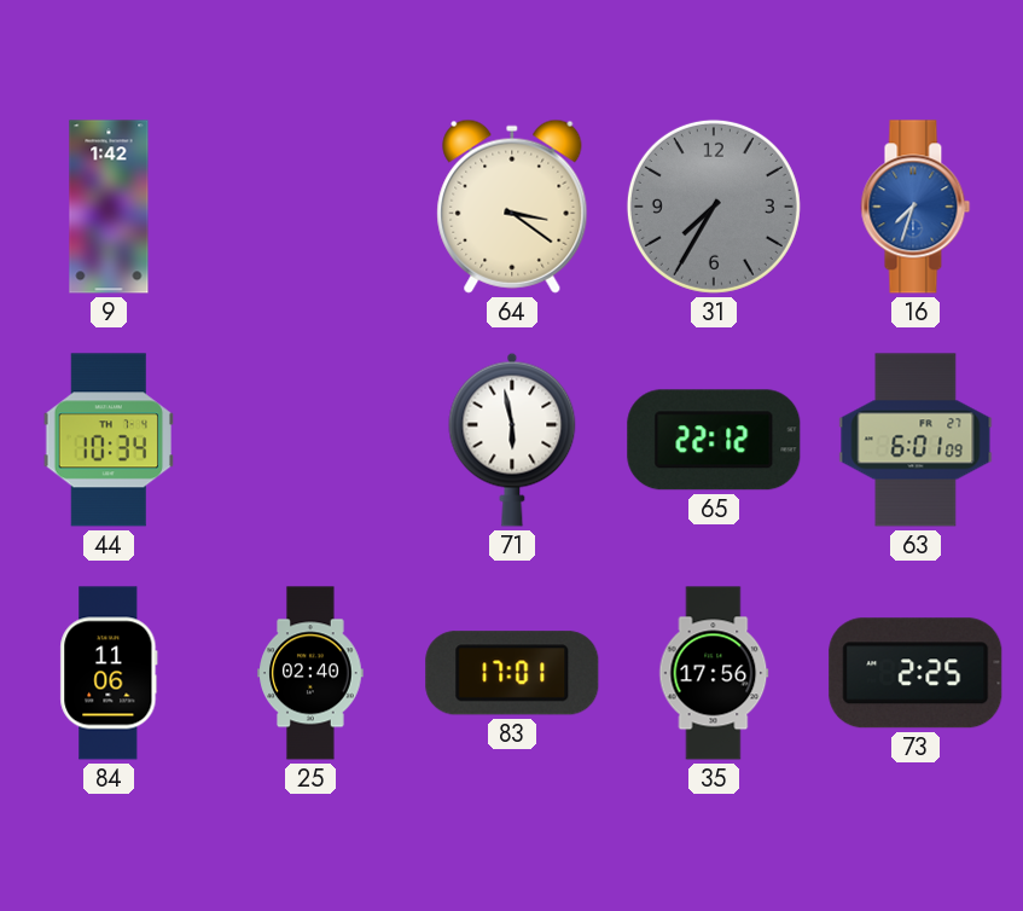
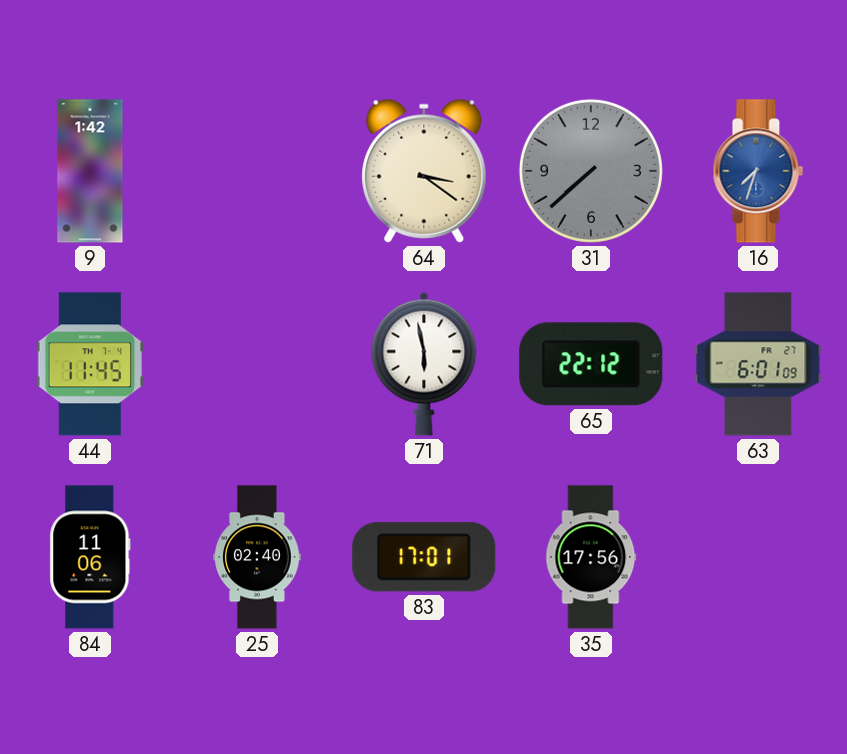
31: 7:35 -> 7:38 (591, 171)
44: 10:34 -> 11:45 (90, 364)
73: 2:25 -> none (916, 673)
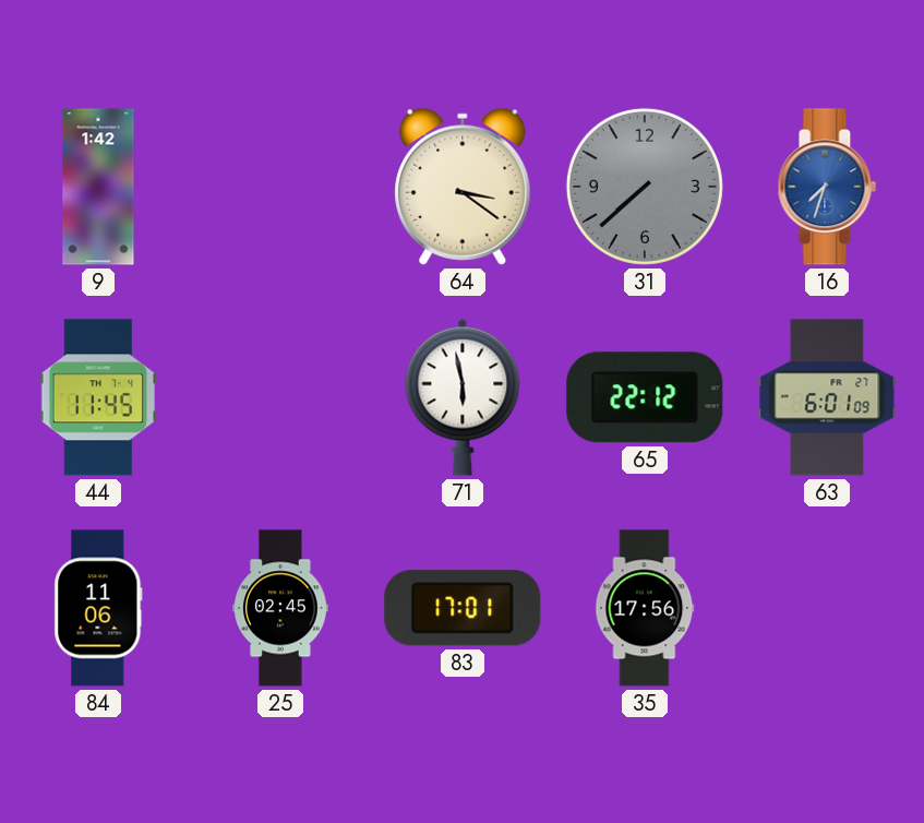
25: 02:40 -> 02:45 (280, 608)
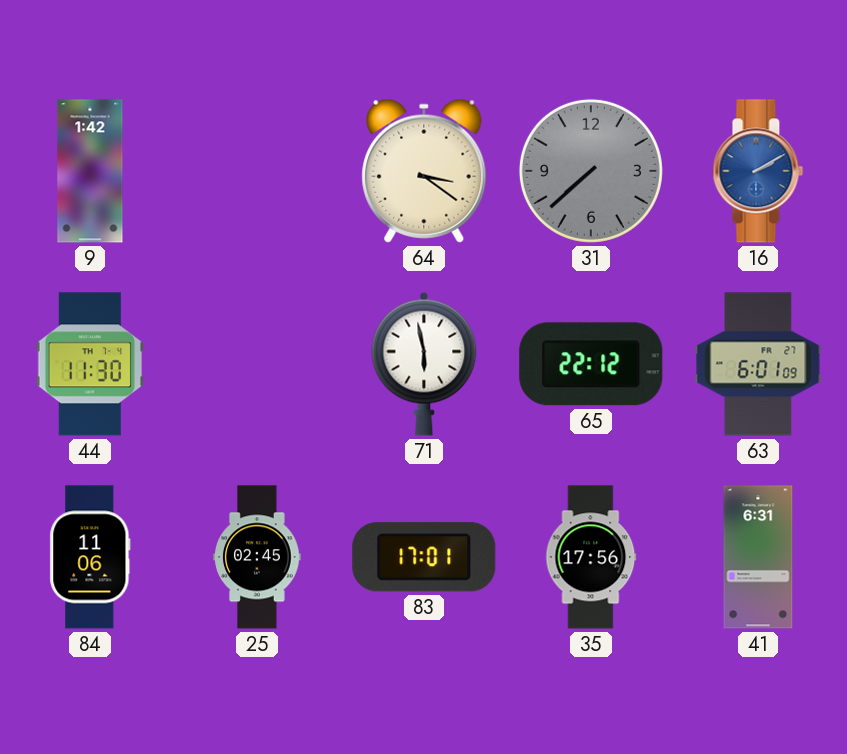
16: 7:33 -> 2:10 (758, 171)
44: 11:45 -> 11:30 (90, 364)
41: none -> 6:31 (758, 557)
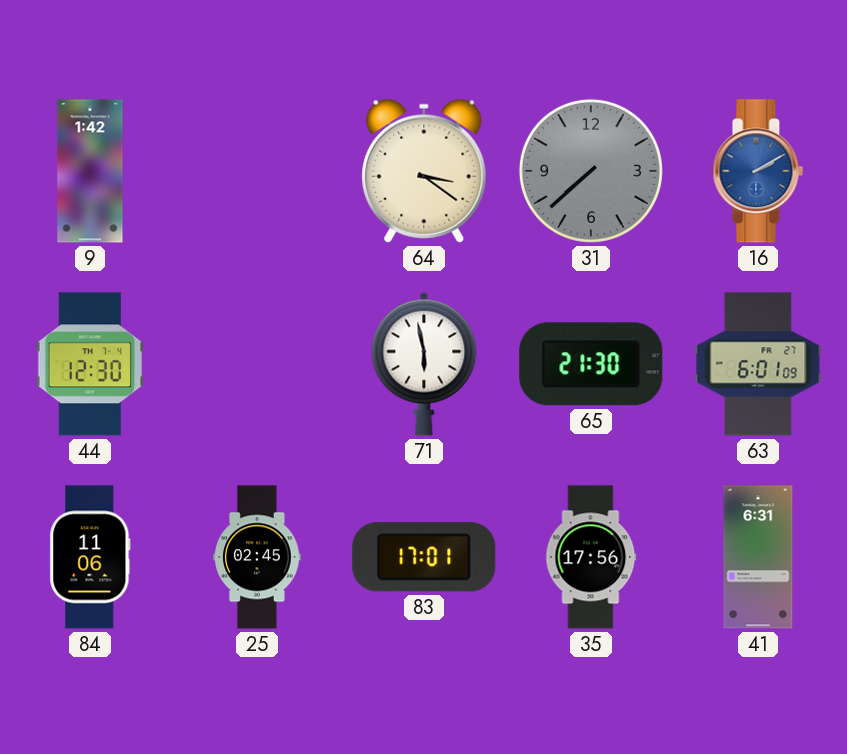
44: 11:30 -> 12:30 (90, 364)
65: 22:12 -> 21:30 (591, 364)
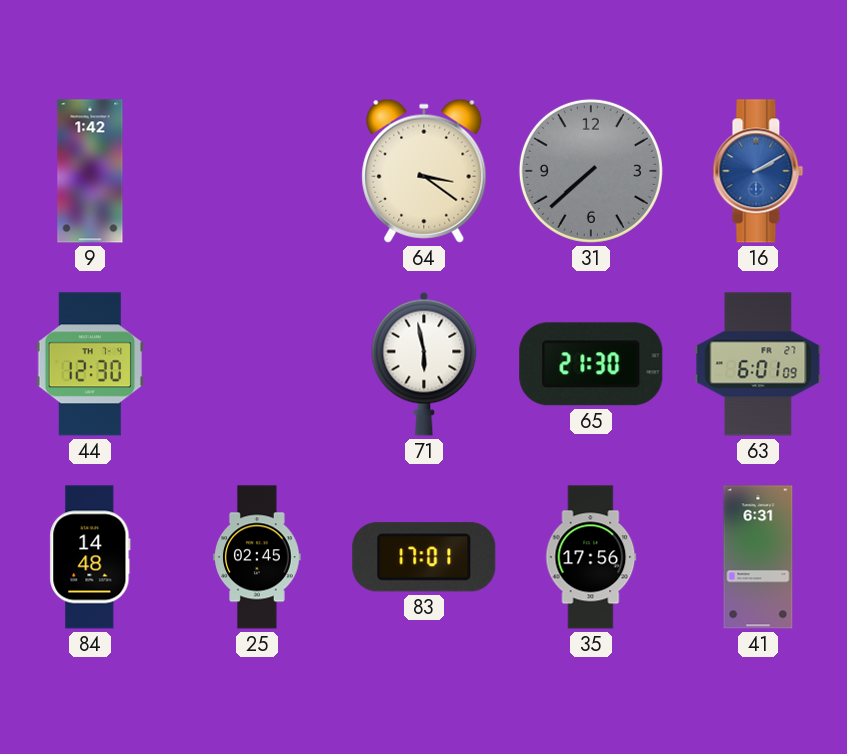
84: 11:06 -> 14:48 (90, 557)
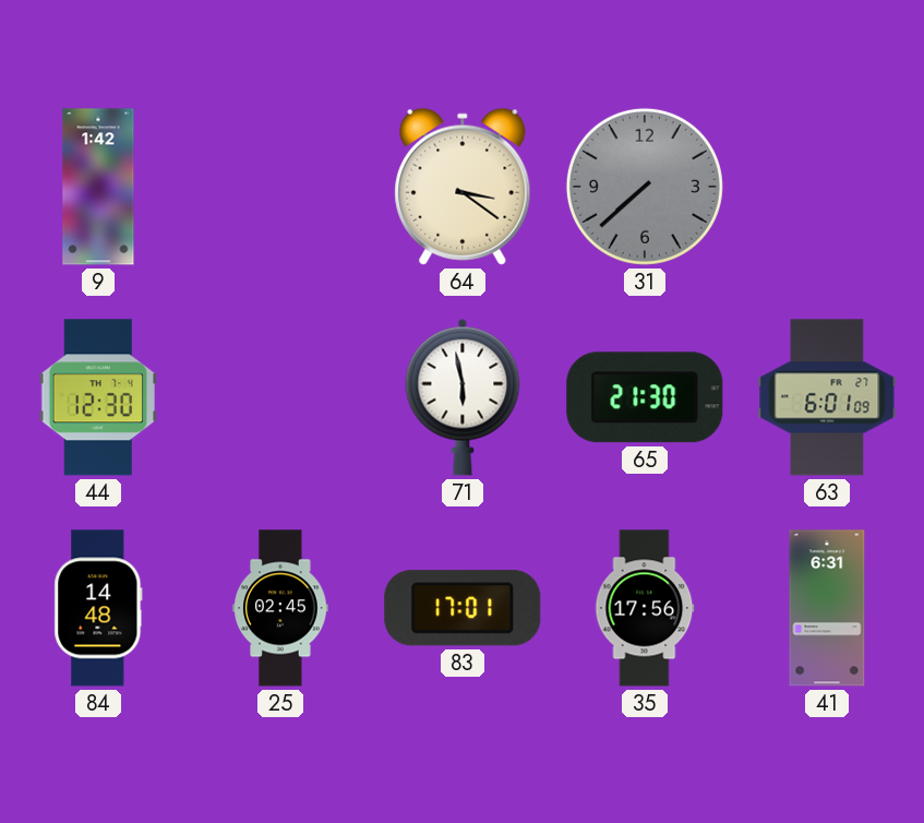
16: 2:10 -> none (758, 171)
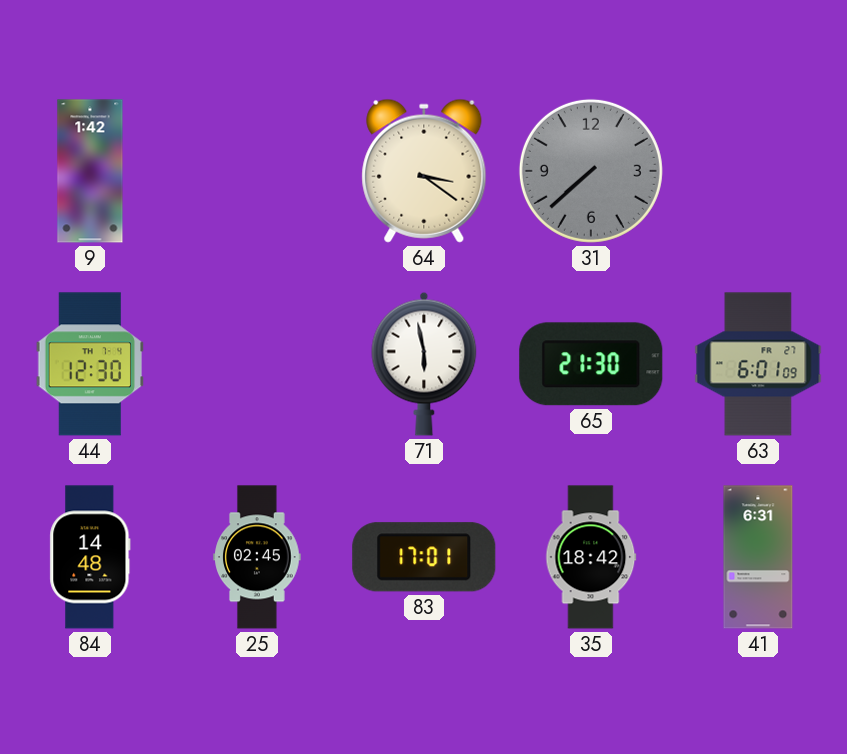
35: 17:56 -> 18:42 (591, 557)
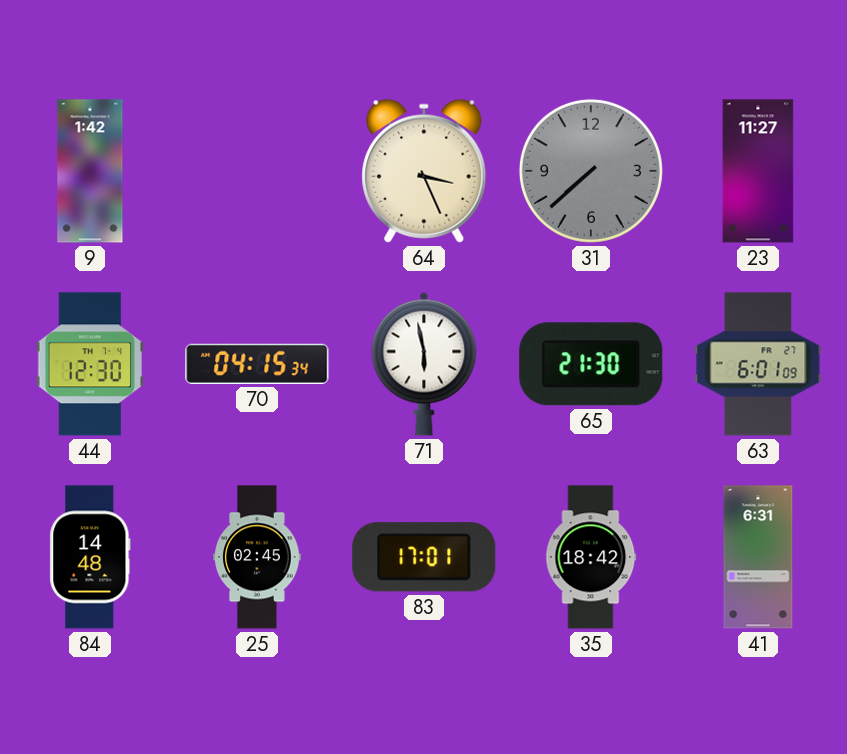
64: 3:21 -> 3:26 (424, 171)
23: none -> 11:27 (758, 171)
70: none -> 04:15 (257, 364)
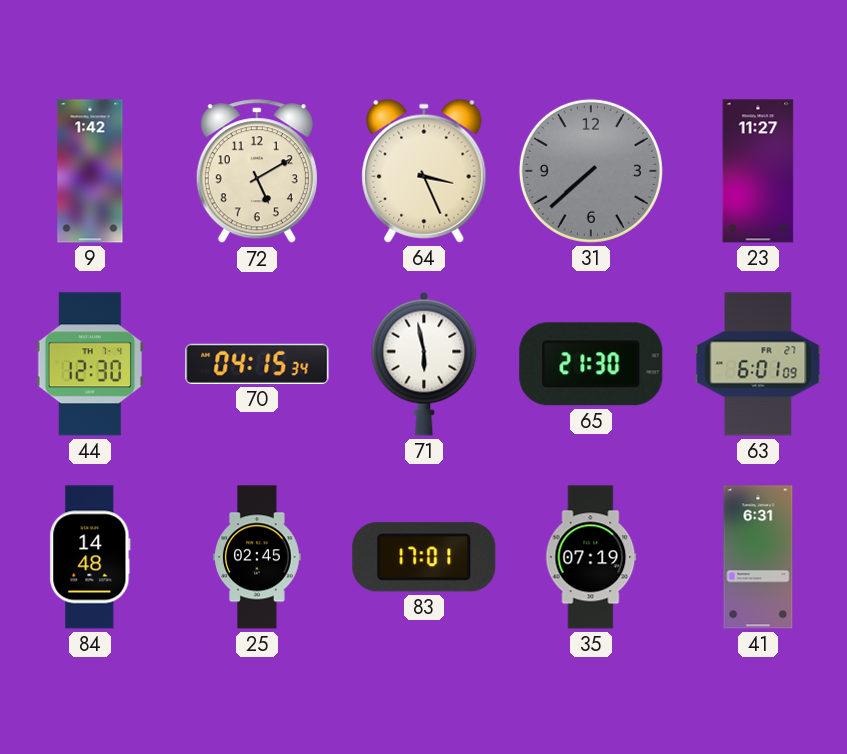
72: none -> 5:10 (257, 172)
35: 18:42 -> 07:19 (591, 557)
